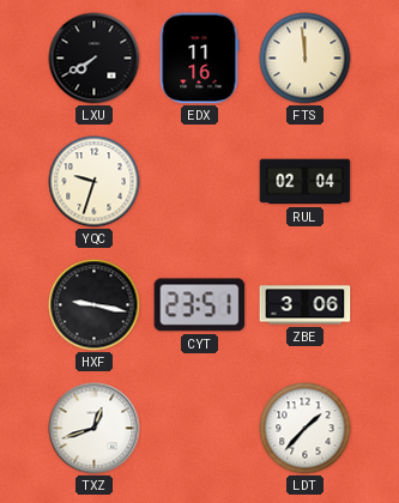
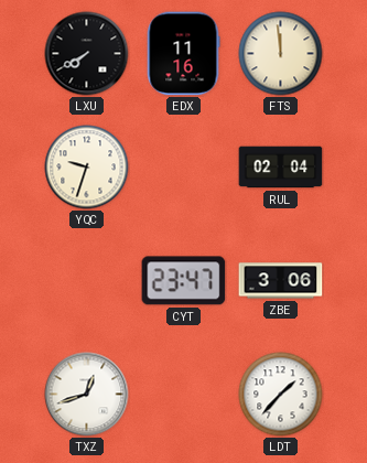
HXF: 9:17 -> none (95, 305)
CYT: 23:51 -> 23:47 (184, 281)
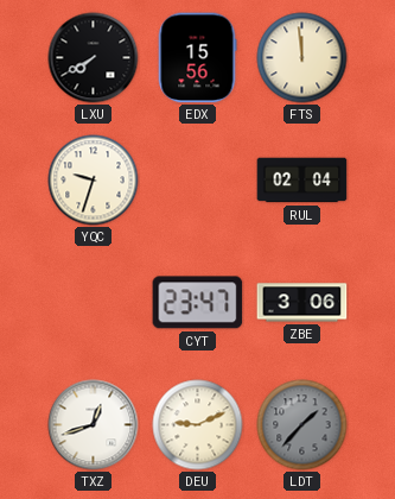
EDX: 11:16 -> 15:56 (197, 58)
DEU: none -> 9:11 (198, 425)
LDT dial: white -> grey (302, 425)
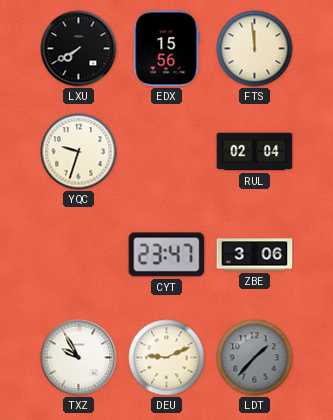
TXZ: 12:42 -> 9:55 (79, 358)
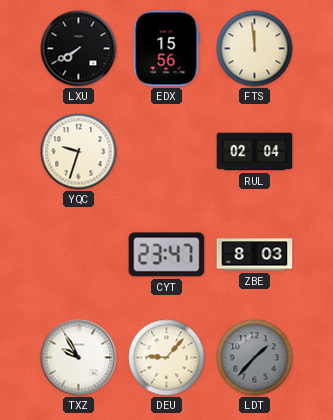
ZBE: 3:06 -> 8:03 (255, 255)
DEU: 9:11 -> 9:07 (167, 358)
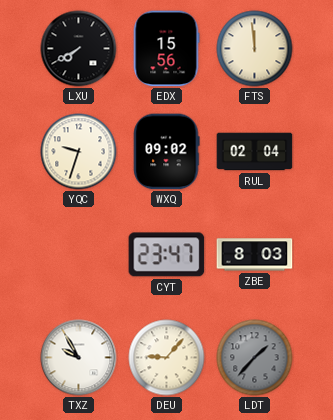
WXQ: none -> 09:02 (167, 152)
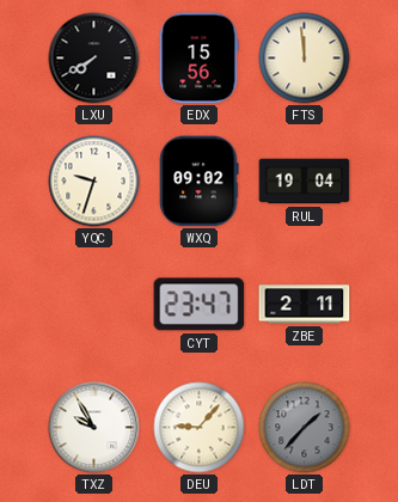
RUL: 02:04 -> 19:04 (305, 182)
ZBE: 8:03 -> 2:11 (305, 305)
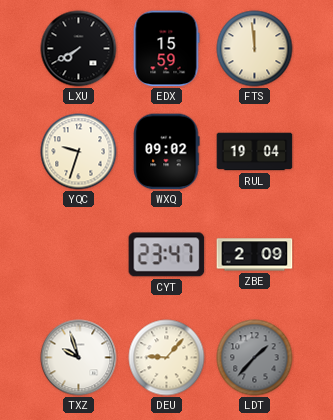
EDX: 15:56 -> 15:59 (166, 49)
ZBE: 2:11 -> 2:09 (255, 255)
TXZ: 9:55 -> 9:57 (79, 358)
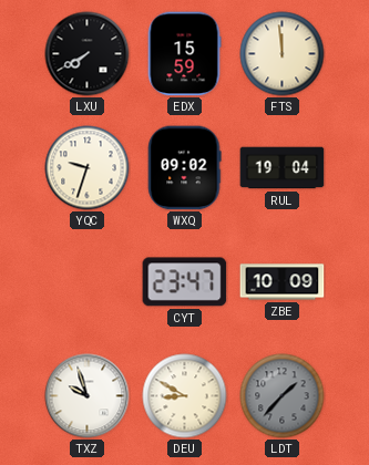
ZBE: 2:09 -> 10:09 (283, 282)
DEU: 9:07 -> 8:50 (185, 396)
